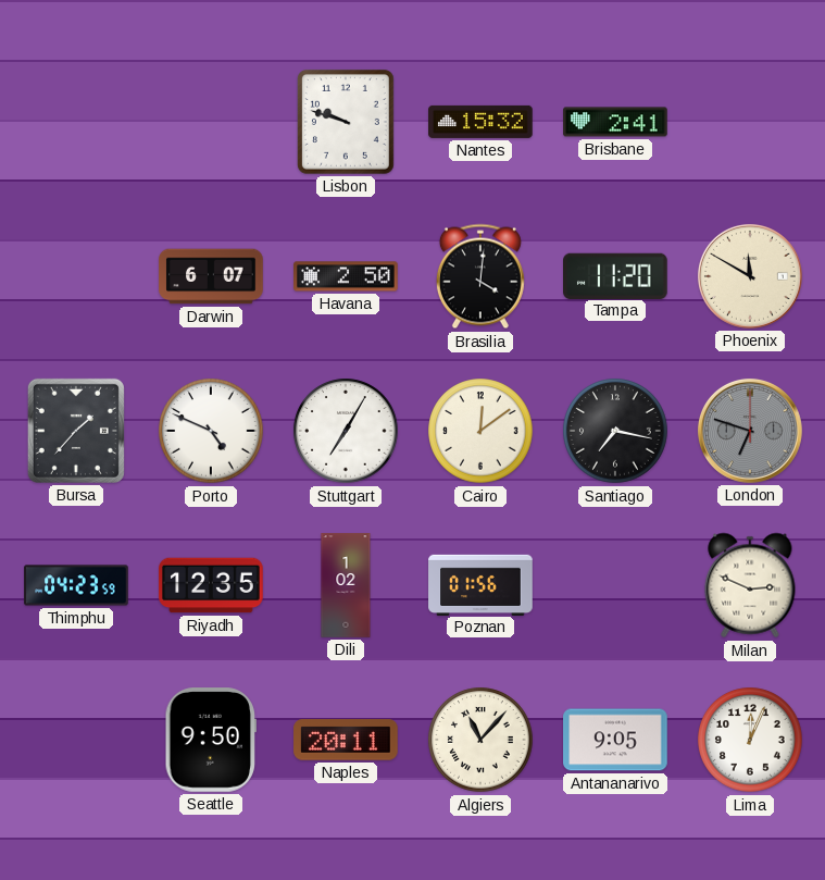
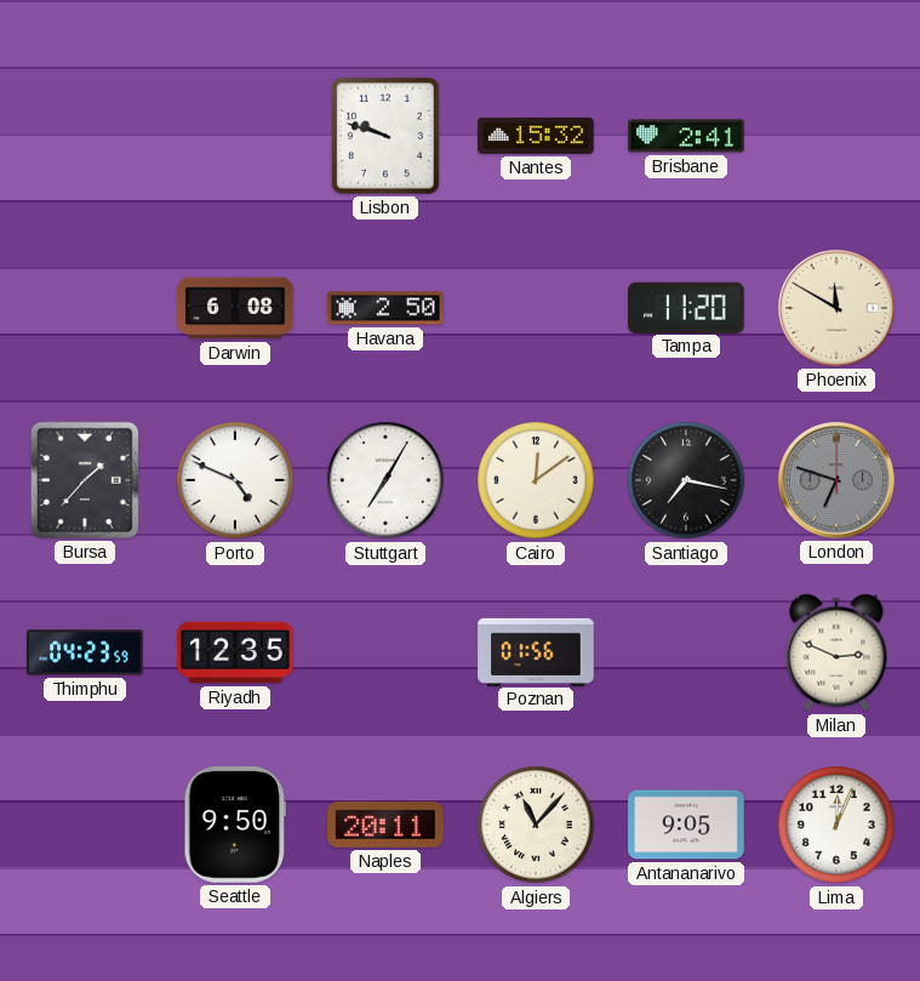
Darwin: 6:07 -> 6:08 (235, 308)
Brasilia: 4:01 -> none (480, 276)
Dili: 1:02 -> none (346, 585)
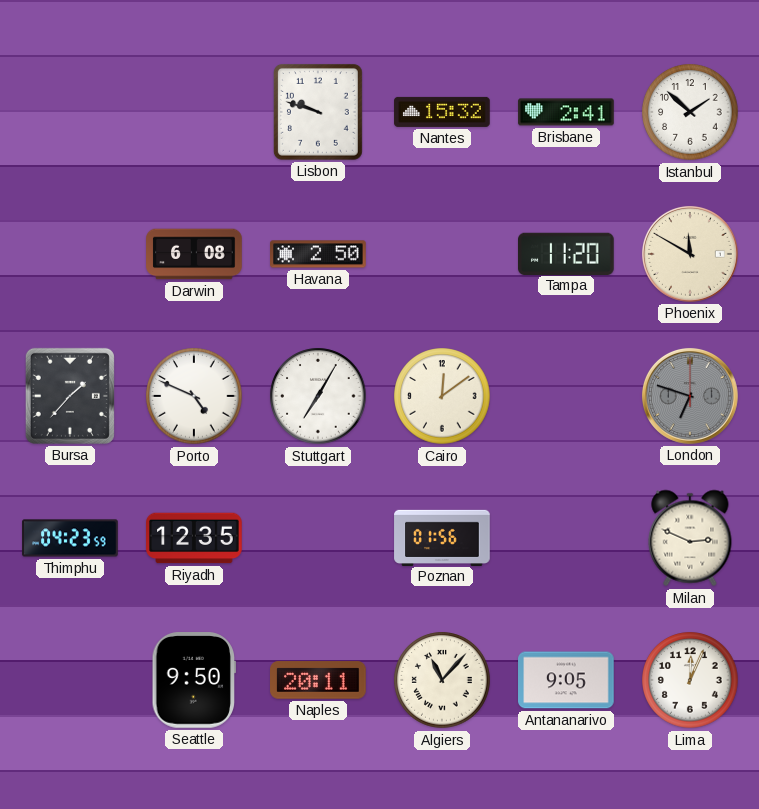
Istanbul: none -> 1:52 (690, 112)
Santiago: 7:17 -> none (686, 480)
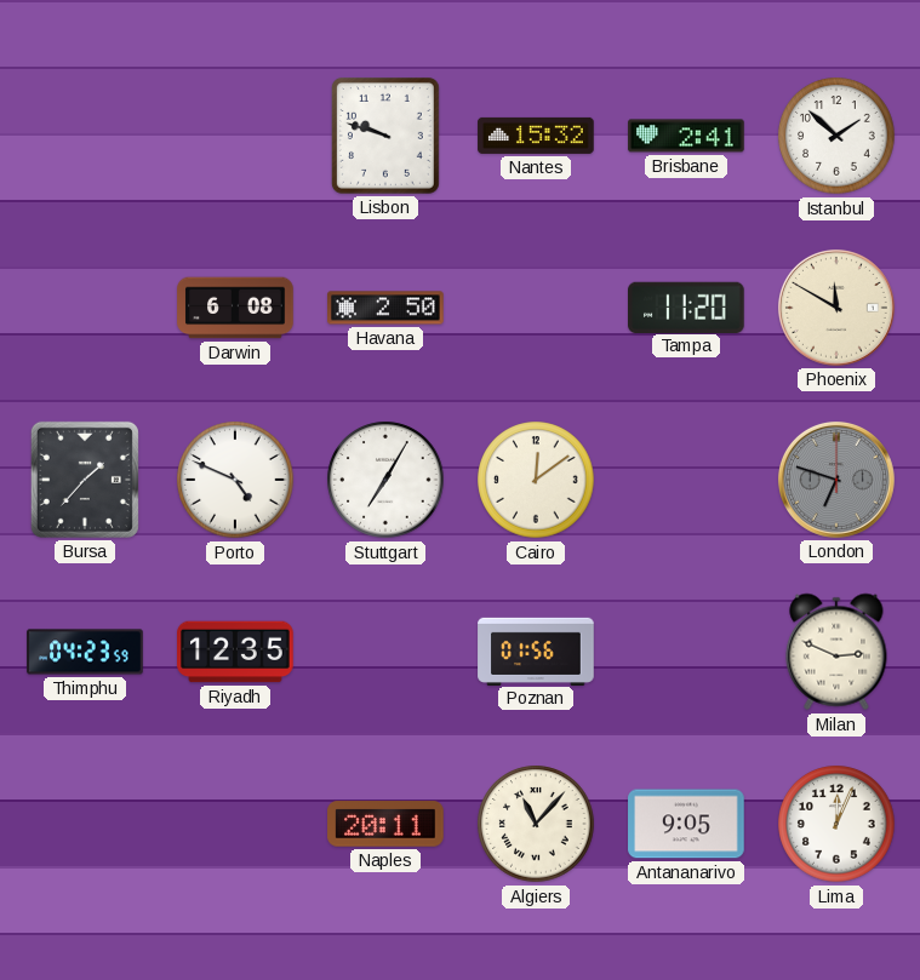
Seattle: 9:50 -> none (193, 680)
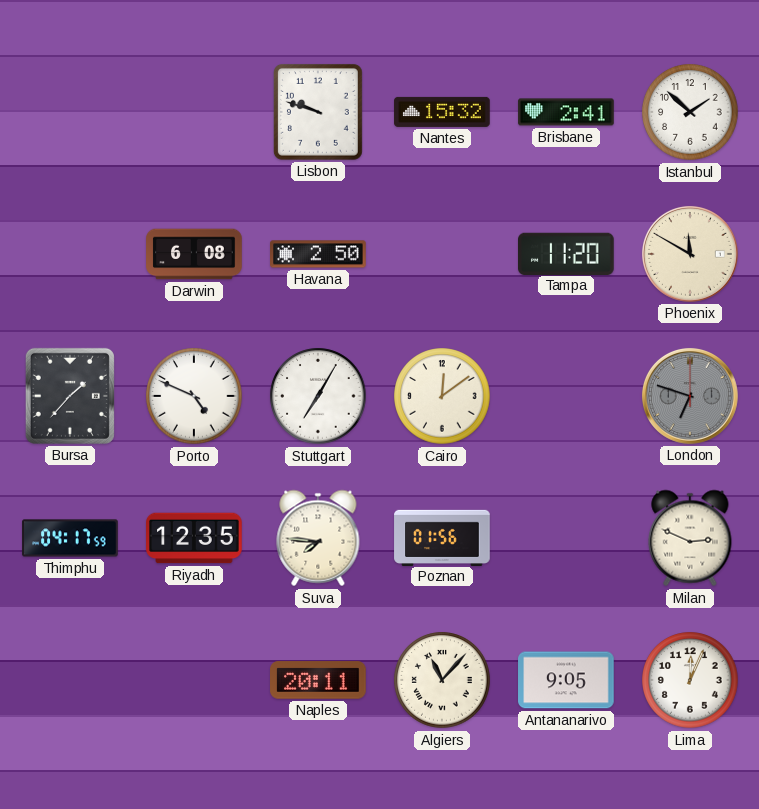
Thimphu: 04:23 -> 04:17 (70, 538)
Suva: none -> 7:46 (318, 538)
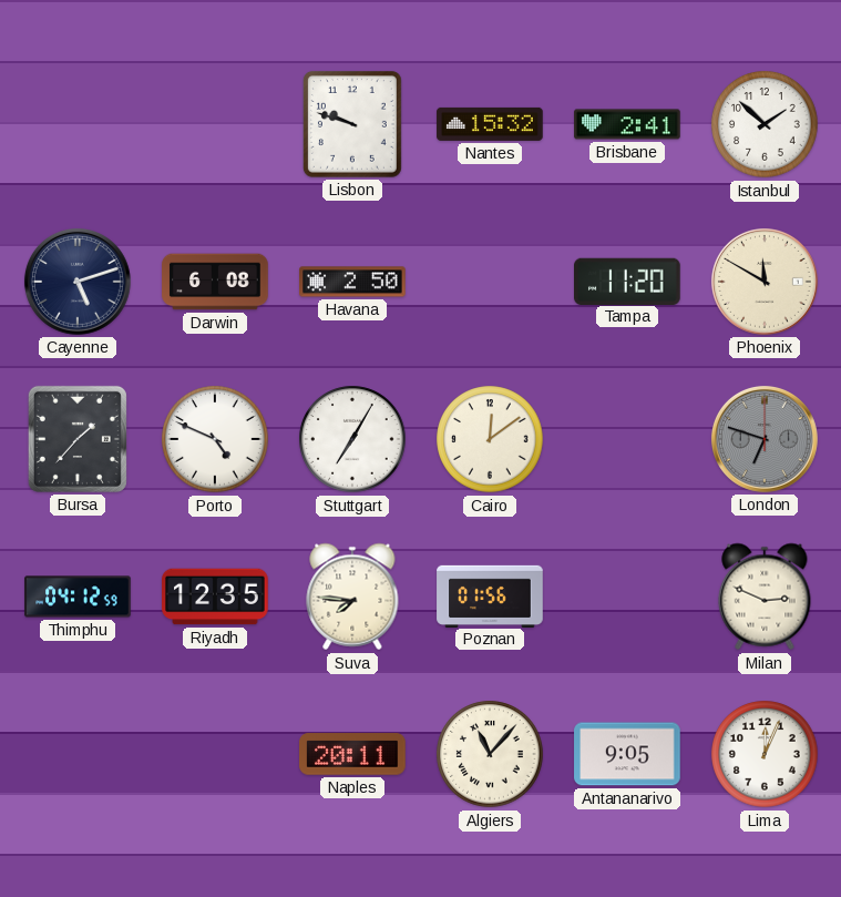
Cayenne: none -> 5:12 (78, 282)
Thimphu: 04:17 -> 04:12 (78, 597)
